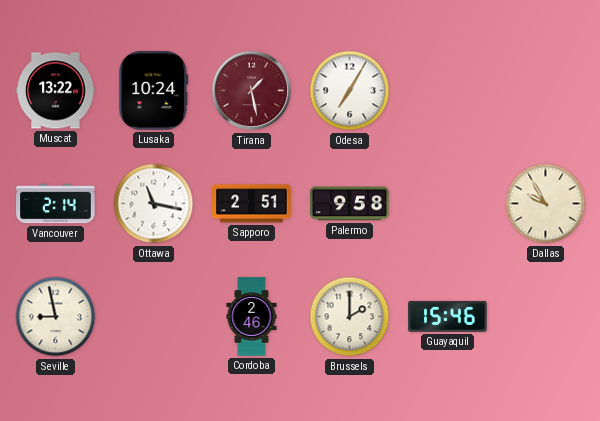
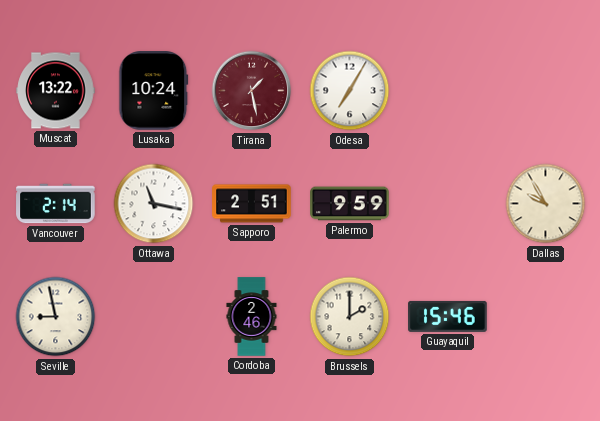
Palermo: 9:58 -> 9:59 (350, 204)
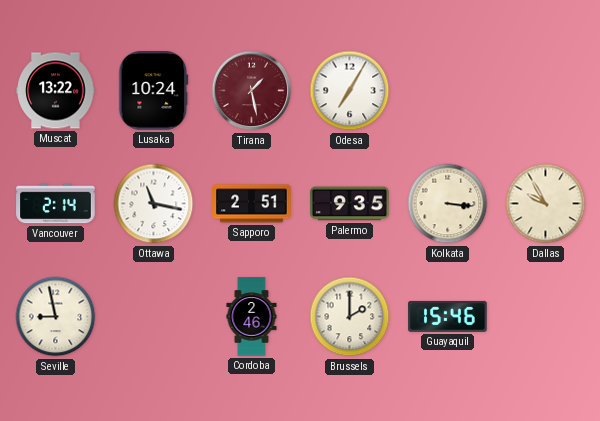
Palermo: 9:59 -> 9:35 (350, 204)
Kolkata: none -> 3:16 (448, 204)
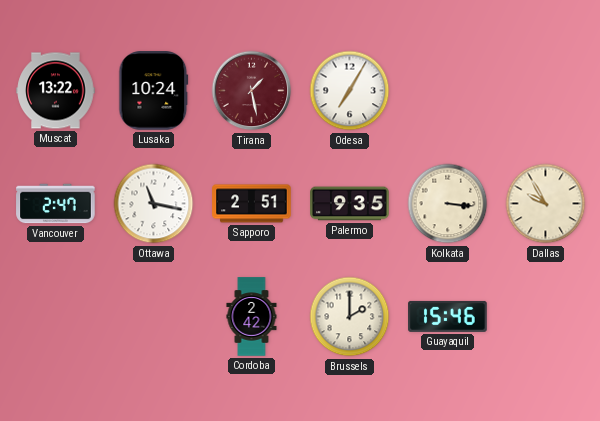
Vancouver: 2:14 -> 2:47 (56, 204)
Seville: 8:58 -> none (56, 317)
Cordoba: 2:46 -> 2:42 (252, 317)
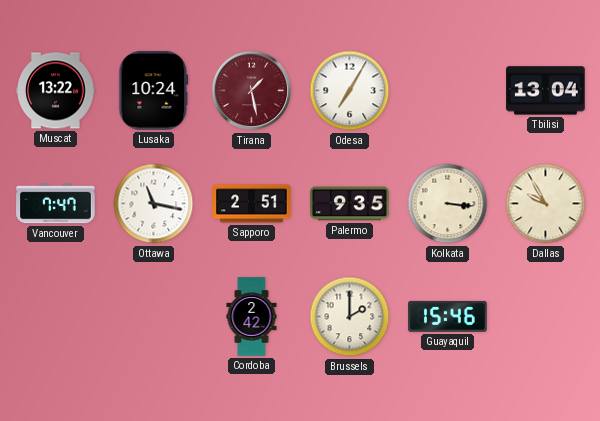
Tbilisi: none -> 13:04 (546, 91)
Vancouver: 2:47 -> 7:47 (56, 204)
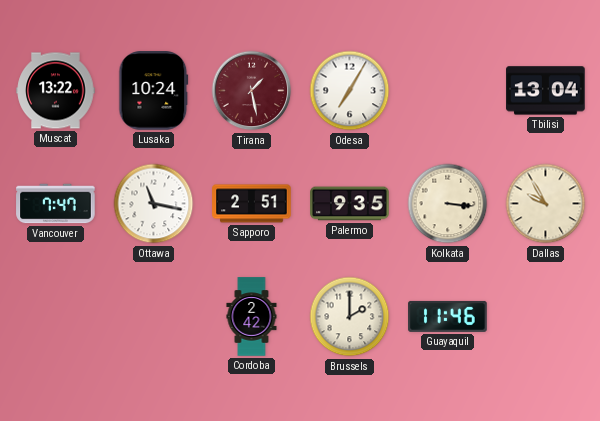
Guayaquil: 15:46 -> 11:46 (448, 316)
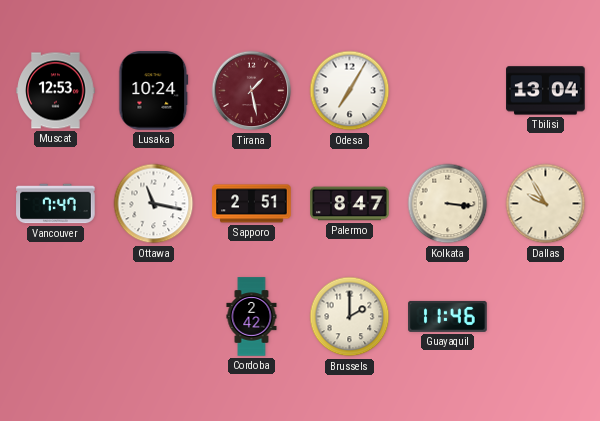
Muscat: 13:22 -> 12:53 (56, 91)
Palermo: 9:35 -> 8:47 (350, 204)
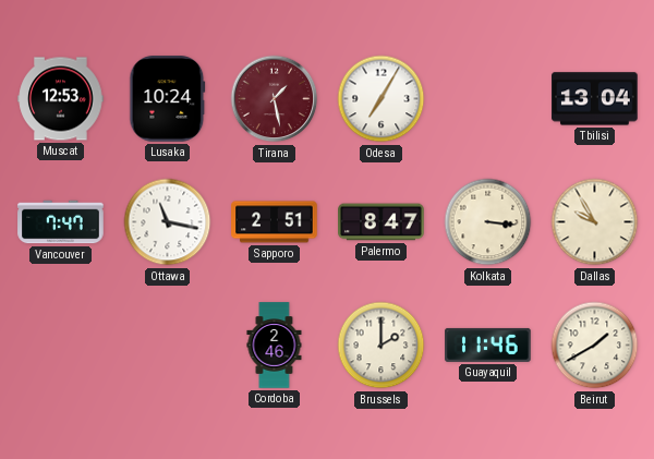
Cordoba: 2:42 -> 2:46 (275, 346)
Beirut: none -> 1:40 (595, 346)
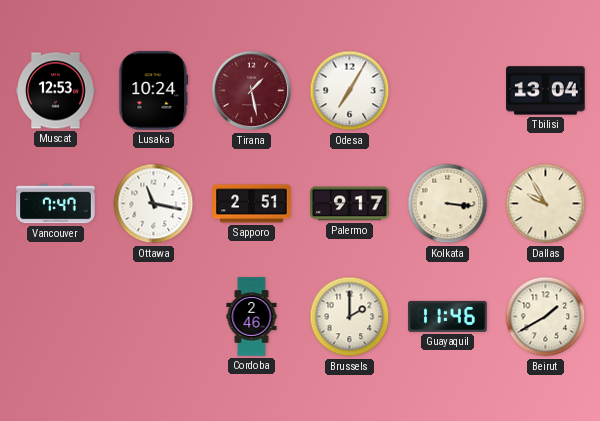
Palermo: 8:47 -> 9:17 (350, 204)
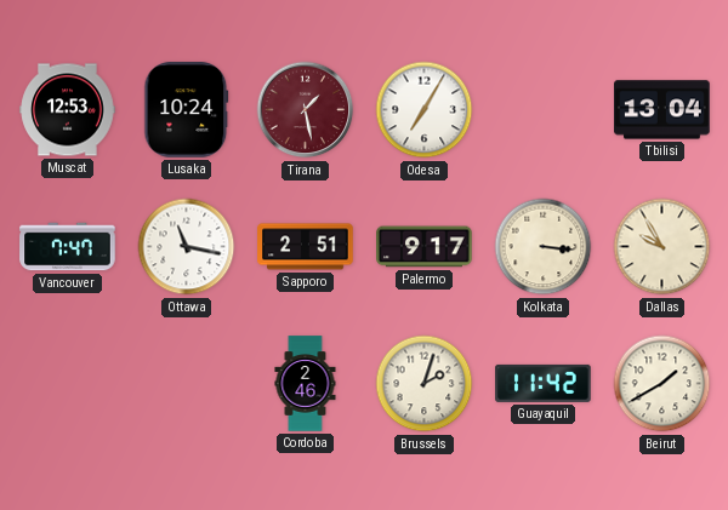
Brussels: 2:00 -> 2:03 (425, 384)
Guayaquil: 11:46 -> 11:42 (544, 383)
